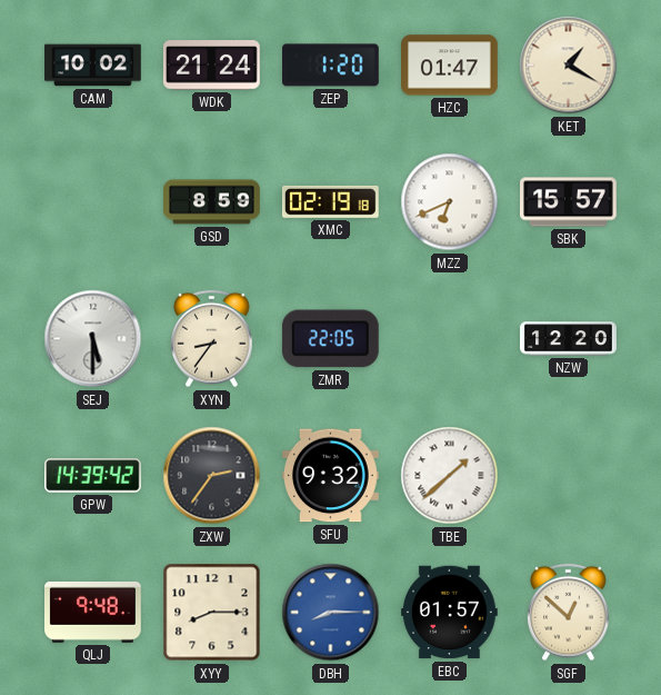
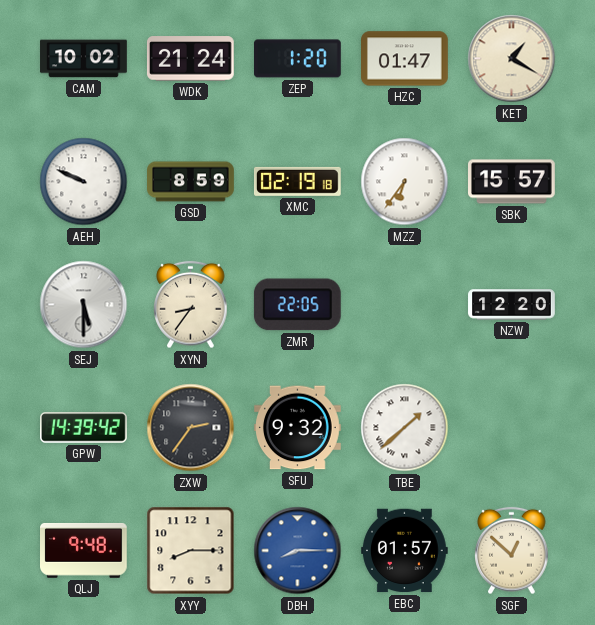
AEH: none -> 9:49 (84, 182)
MZZ: 6:41 -> 6:36 (405, 182)
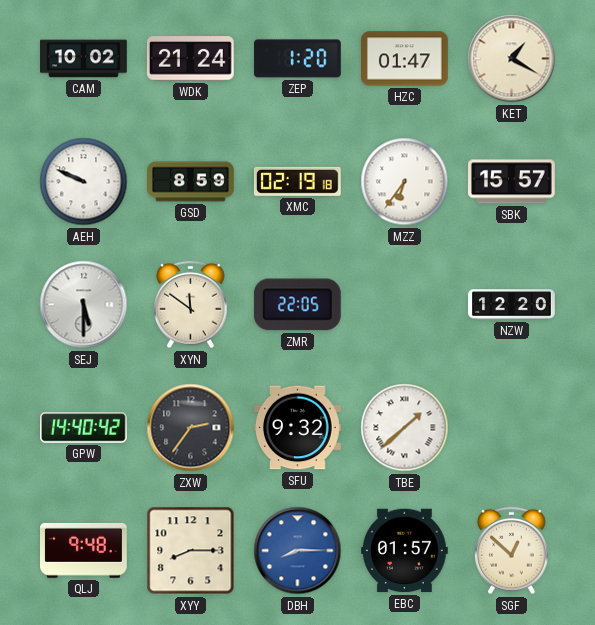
XYN: 8:36 -> 11:51 (191, 305)
GPW: 14:39 -> 14:40 (84, 428)
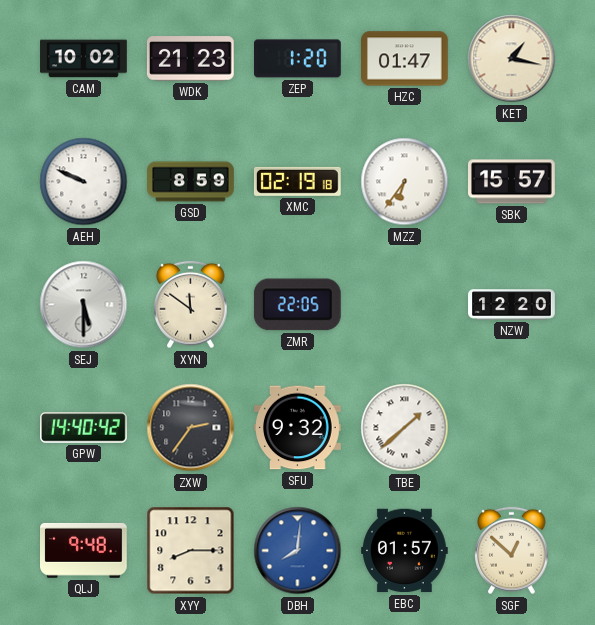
WDK: 21:24 -> 21:23 (190, 59)
KET: 1:20 -> 1:17 (512, 59)
DBH: 8:15 -> 8:01 (298, 551)
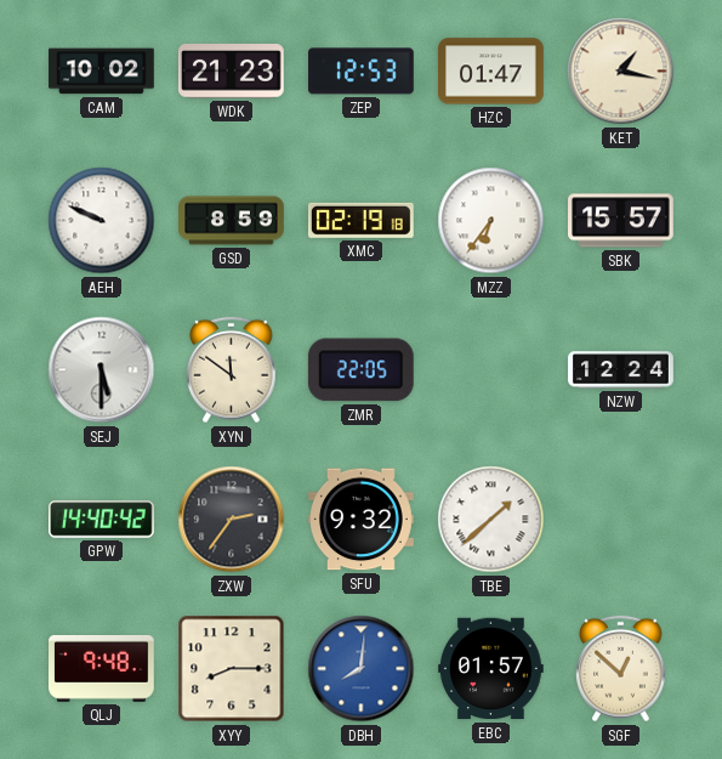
ZEP: 1:20 -> 12:53 (362, 72)
NZW: 12:20 -> 12:24 (621, 370)
